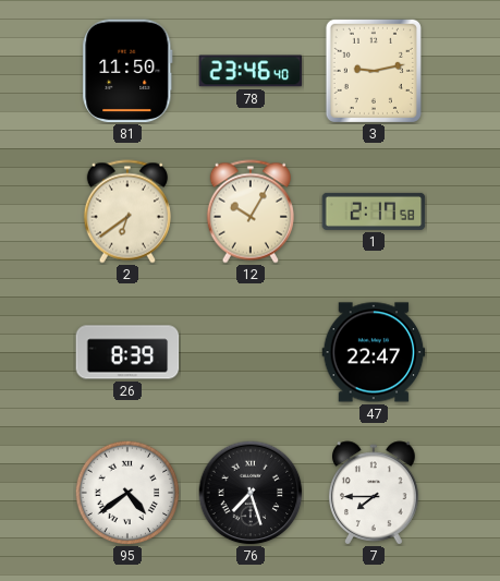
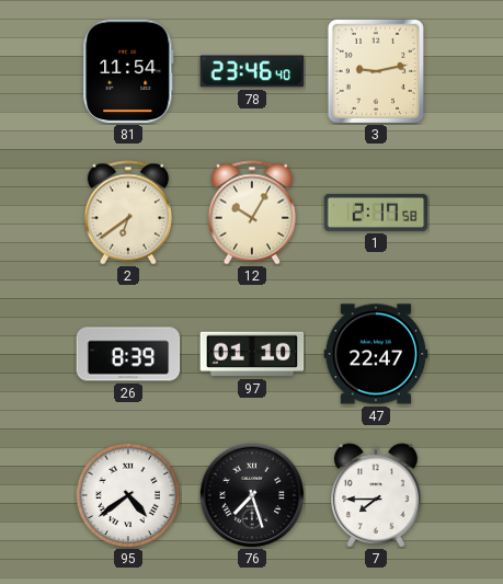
81: 11:50 -> 11:54 (128, 71)
97: none -> 01:10 (252, 354)
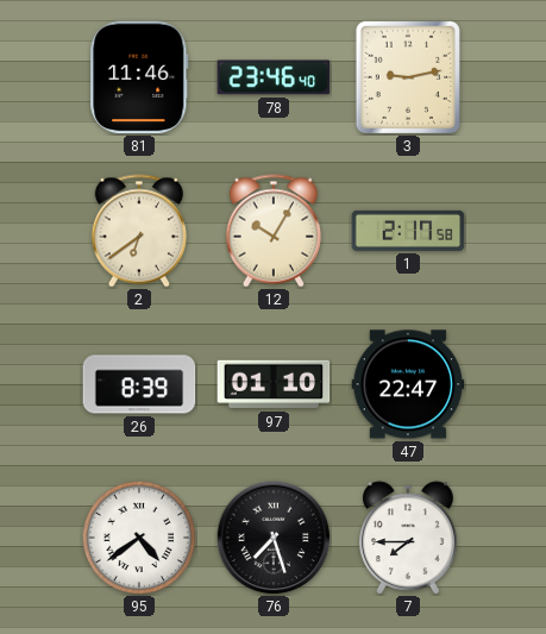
81: 11:54 -> 11:46 (139, 77)
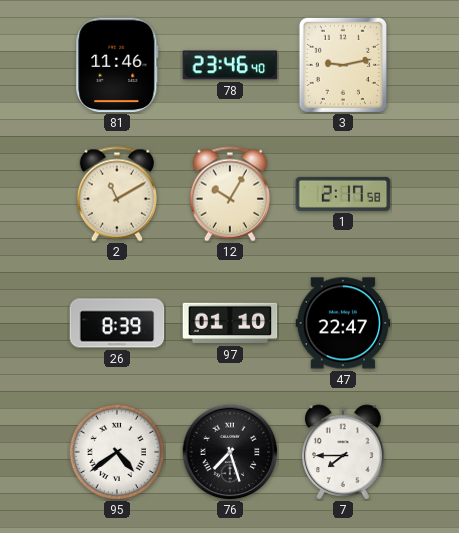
2: 6:39 -> 11:10 (117, 194)
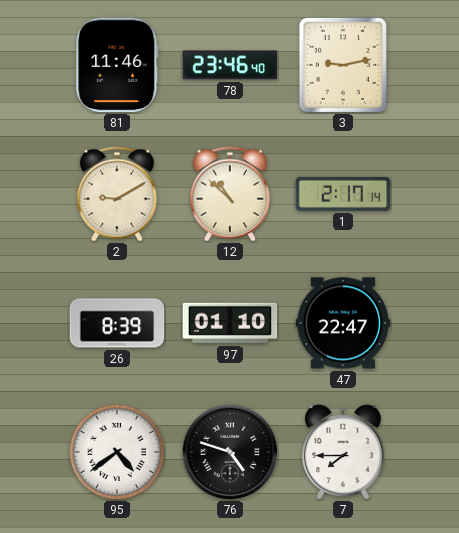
2: 11:10 -> 9:10 (117, 194)
12: 10:05 -> 10:52 (230, 194)
1: 2:17:58 -> 2:17:14 (343, 194)
76: 7:27 -> 4:48 (230, 452)
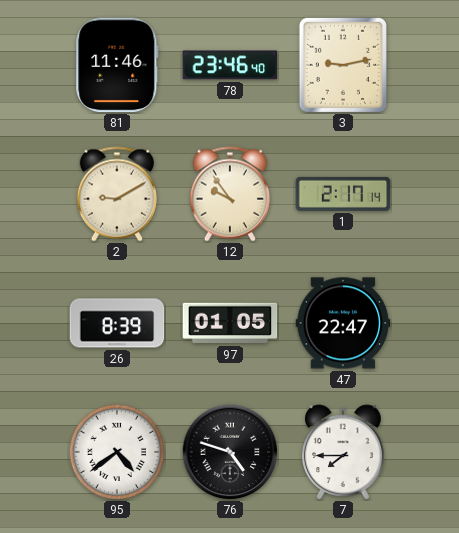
12: 10:52 -> 9:54 (230, 194)
97: 01:10 -> 01:05 (230, 323)
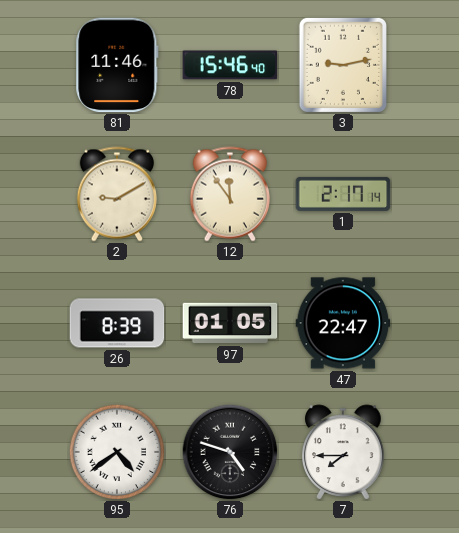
78: 23:46 -> 15:46 (230, 65)
12: 9:54 -> 11:54 (230, 194)
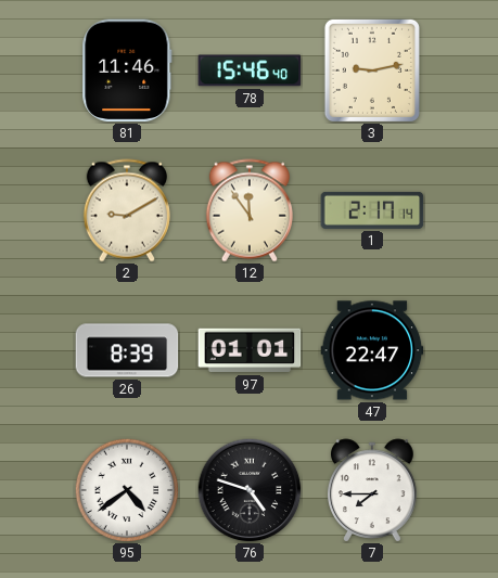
97: 01:05 -> 01:01 (250, 350)
